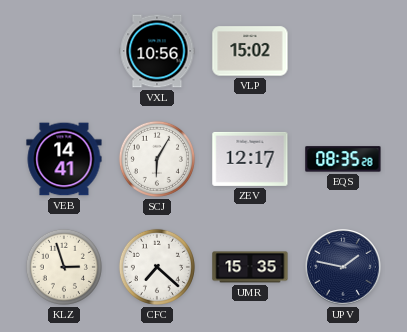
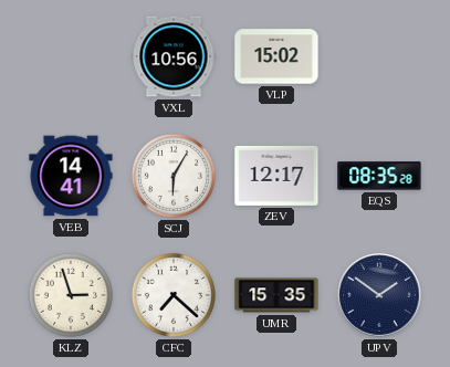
UPV: 1:47 -> 1:51 (379, 295)
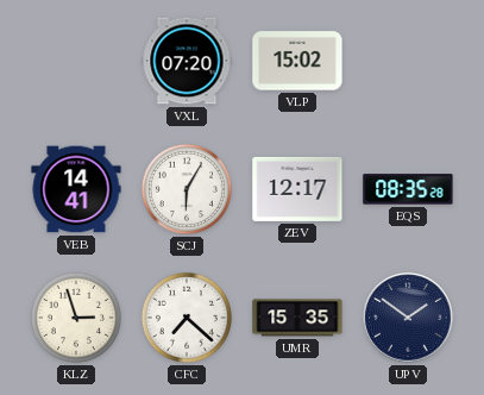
VXL: 10:56 -> 07:20 (187, 61)
